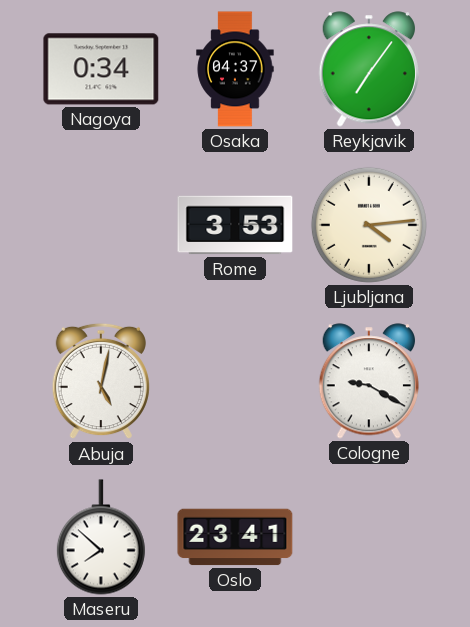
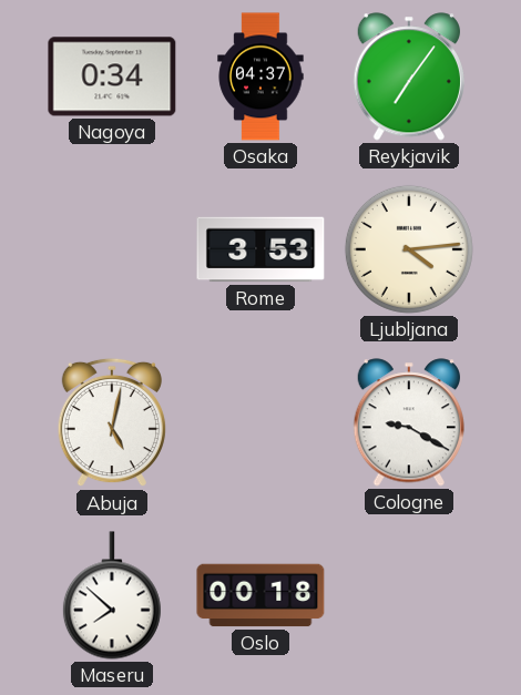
Oslo: 23:41 -> 00:18 (260, 595)
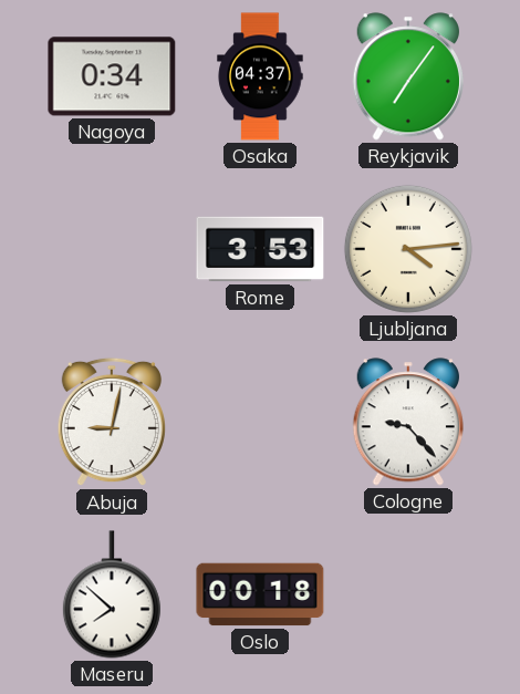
Abuja: 5:02 -> 9:02 (112, 422)
Cologne: 9:20 -> 9:23 (407, 422)
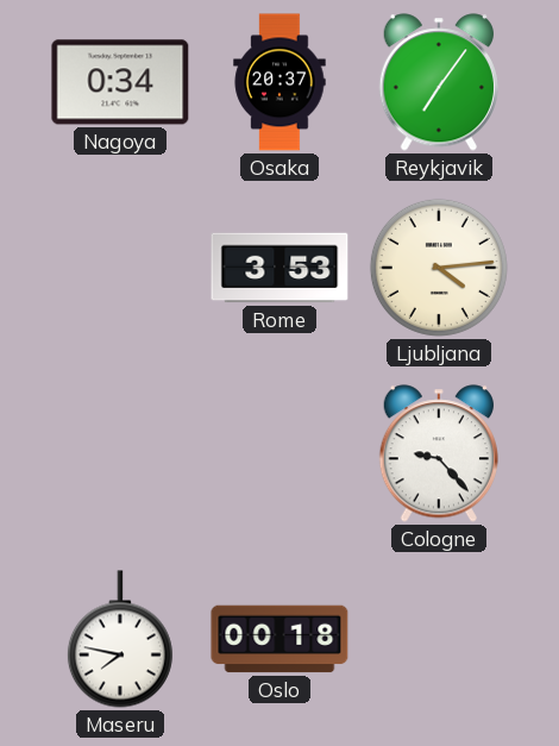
Osaka: 04:37 -> 20:37 (279, 82)
Abuja: 9:02 -> none (112, 422)
Maseru: 7:52 -> 7:47 (120, 639)
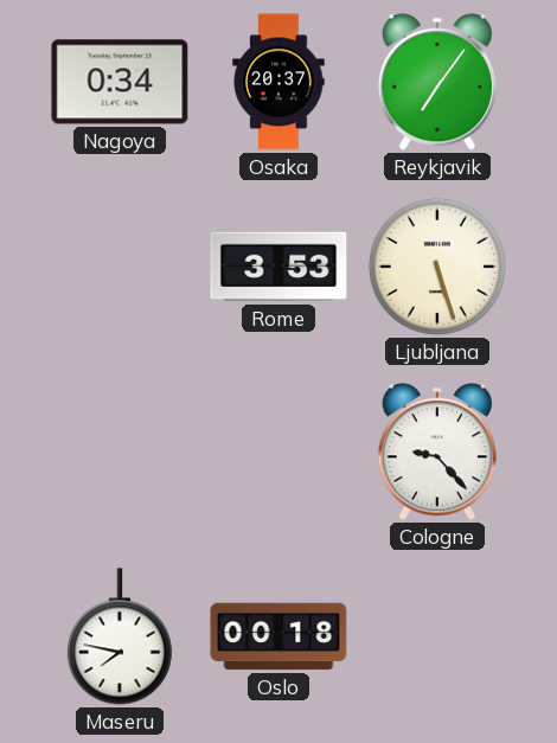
Ljubljana: 4:14 -> 5:27 (437, 267)
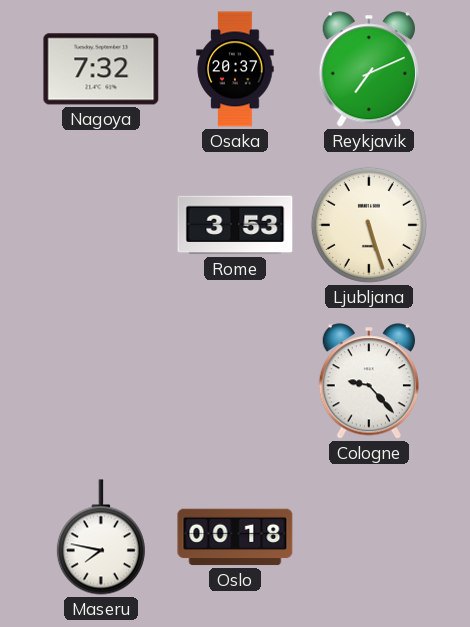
Nagoya: 0:34 -> 7:32 (101, 69)
Reykjavik: 7:06 -> 7:11 (368, 69)
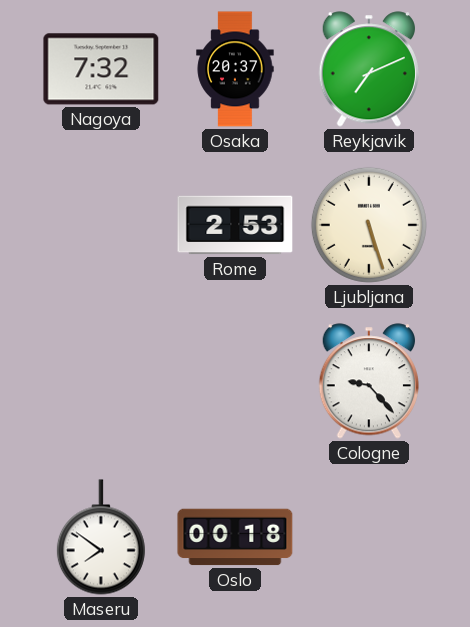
Rome: 3:53 -> 2:53 (235, 225)
Maseru: 7:47 -> 7:51 (101, 537)
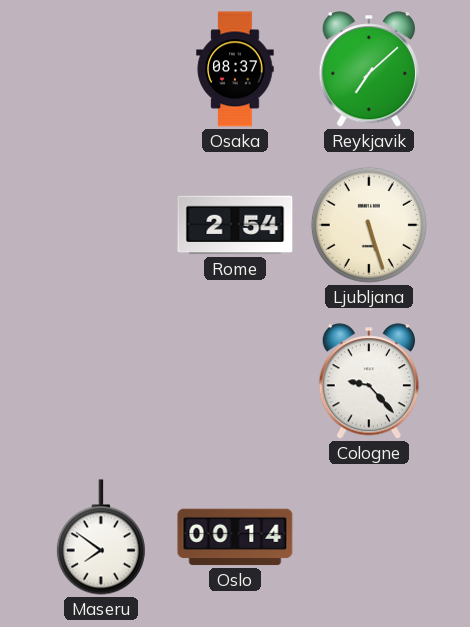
Nagoya: 7:32 -> none (101, 69)
Osaka: 20:37 -> 08:37 (235, 69)
Reykjavik: 7:11 -> 7:08 (368, 69)
Rome: 2:53 -> 2:54 (235, 225)
Oslo: 00:18 -> 00:14 (235, 537)
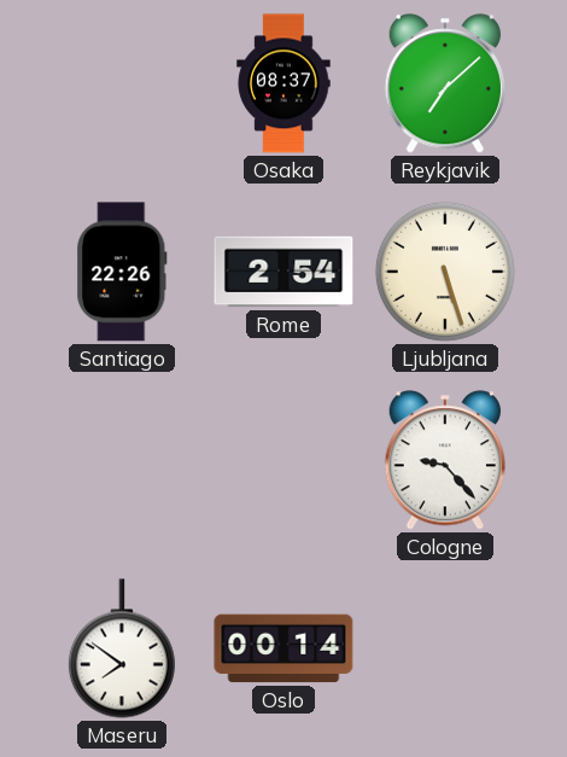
Santiago: none -> 22:26 (122, 272)
